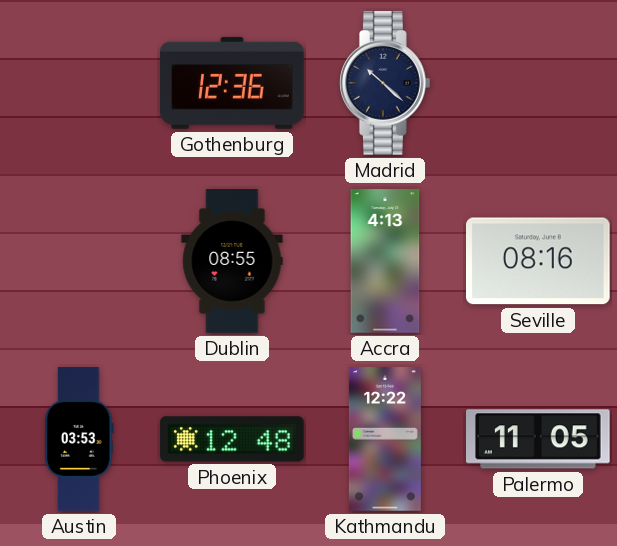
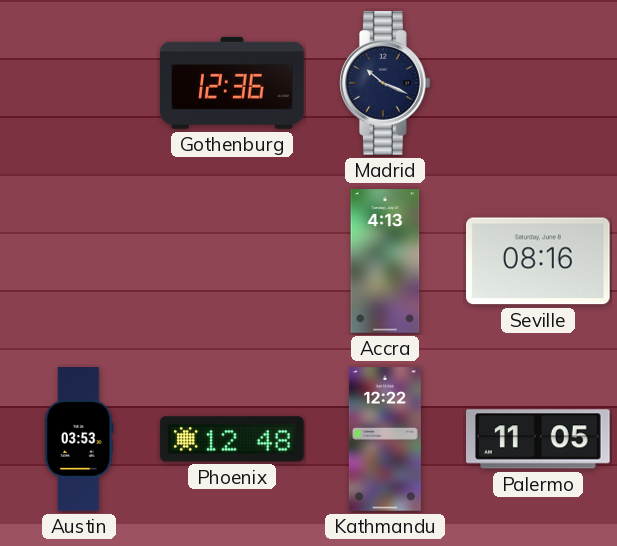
Madrid: 10:22 -> 10:19 (386, 83)
Dublin: 08:55 -> none (232, 261)
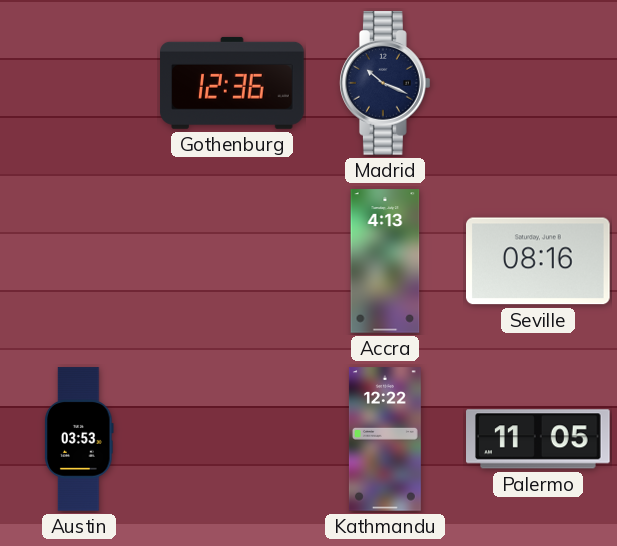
Phoenix: 12:48 -> none (232, 439)
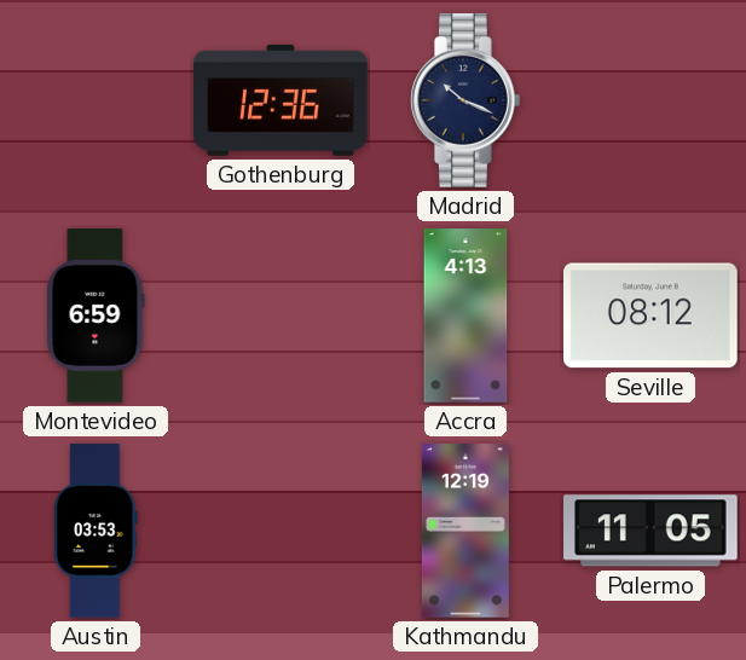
Montevideo: none -> 6:59 (96, 315)
Seville: 08:16 -> 08:12 (652, 315)
Kathmandu: 12:22 -> 12:19 (465, 531)
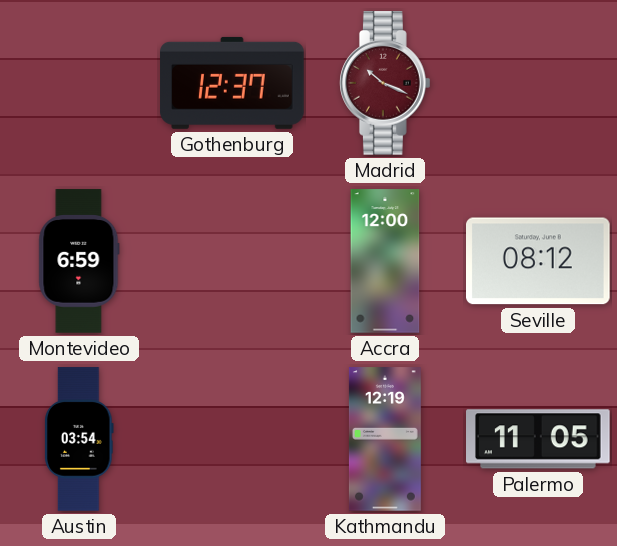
Gothenburg: 12:36 -> 12:37 (232, 83)
Madrid dial: navy -> burgundy (386, 83)
Accra: 4:13 -> 12:00 (385, 261)
Austin: 03:53 -> 03:54 (79, 439)
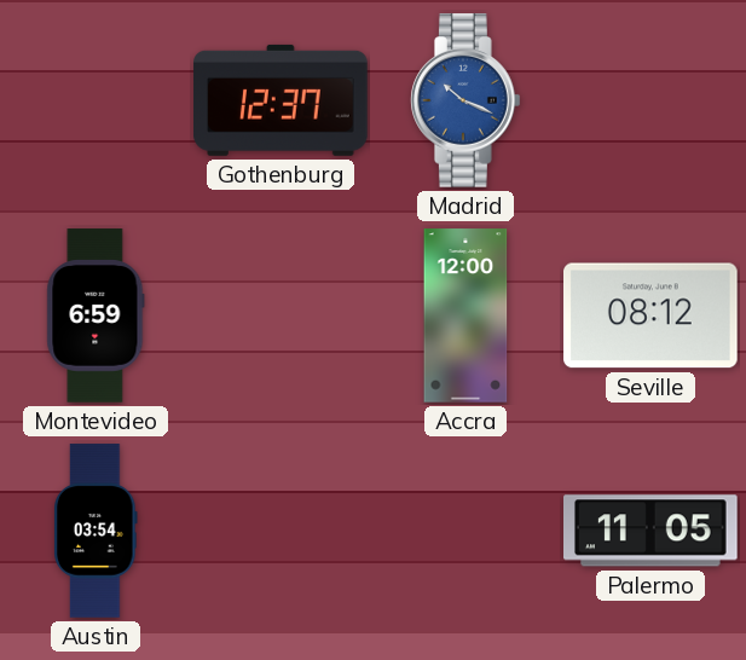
Madrid dial: burgundy -> blue (467, 100)
Kathmandu: 12:19 -> none (385, 439)
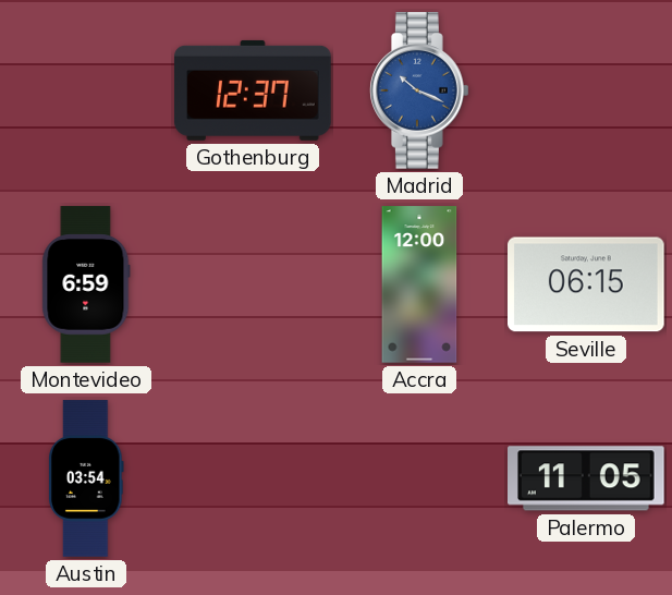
Seville: 08:12 -> 06:15 (587, 284)
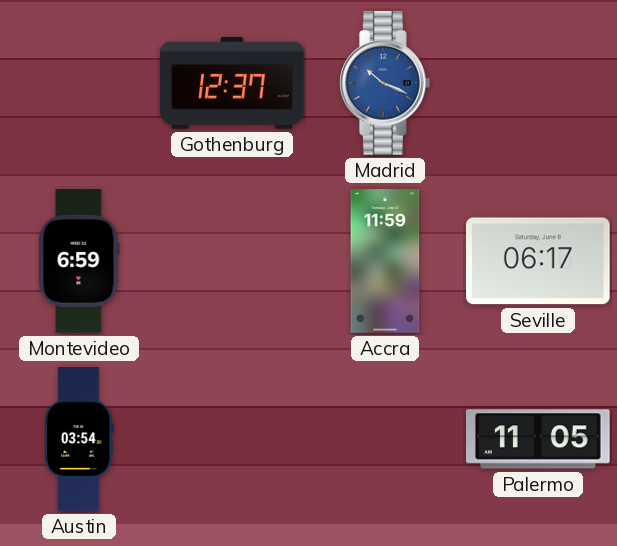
Accra: 12:00 -> 11:59 (385, 261)
Seville: 06:15 -> 06:17 (539, 261)
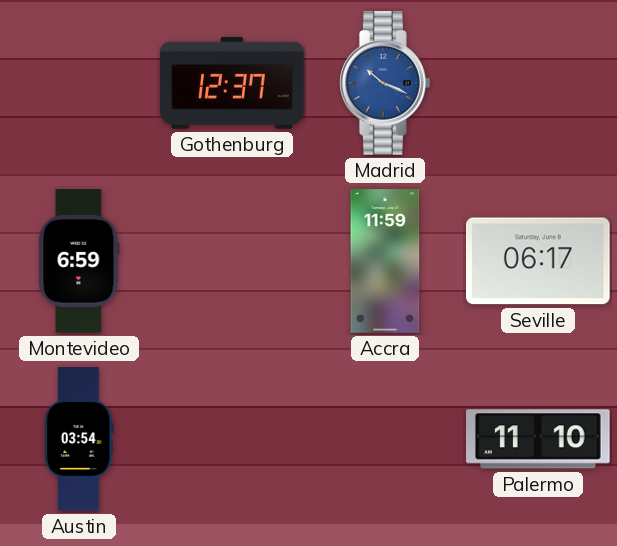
Palermo: 11:05 -> 11:10 (539, 439)
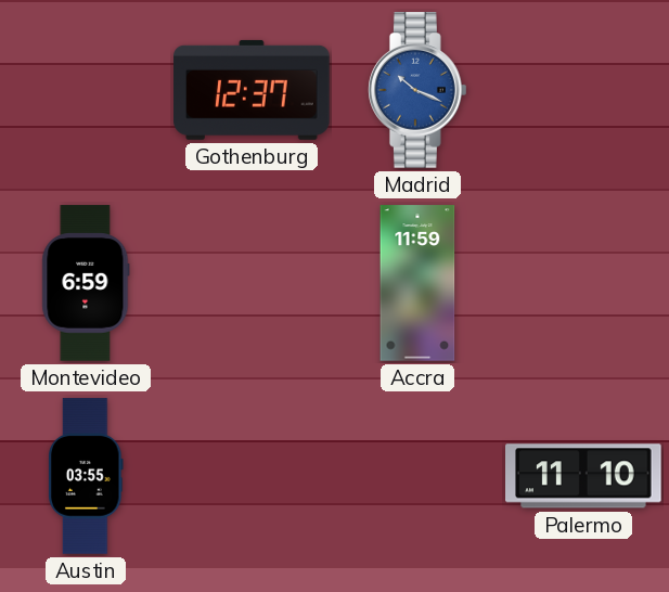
Seville: 06:17 -> none (539, 261)
Austin: 03:54 -> 03:55 (86, 476)
